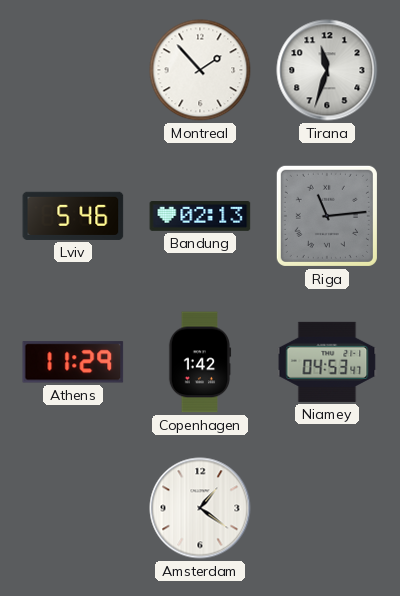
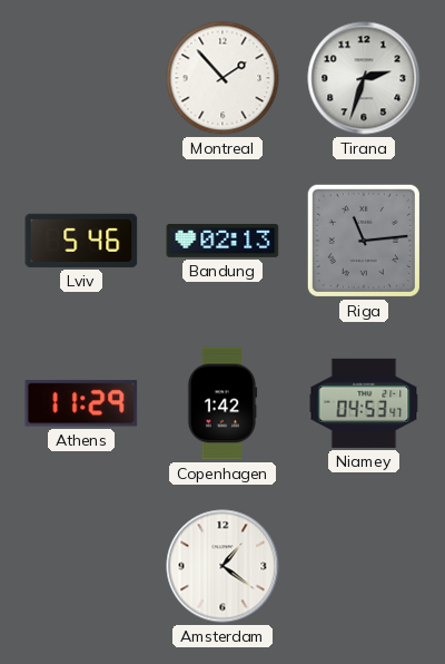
Tirana: 11:33 -> 2:33 (364, 78)
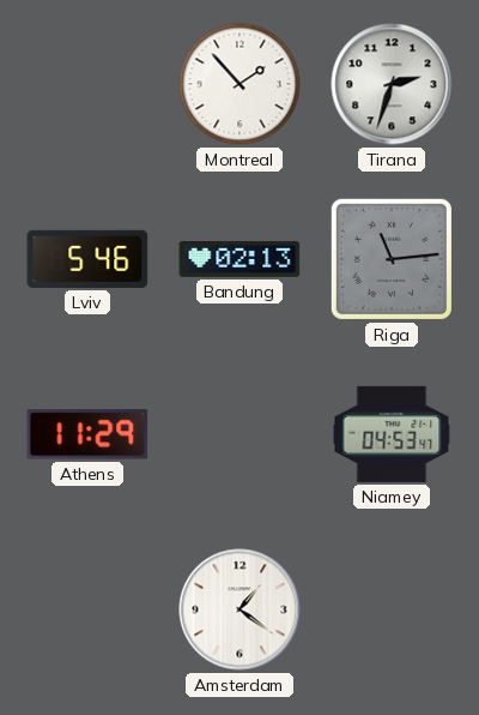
Copenhagen: 1:42 -> none (222, 403)
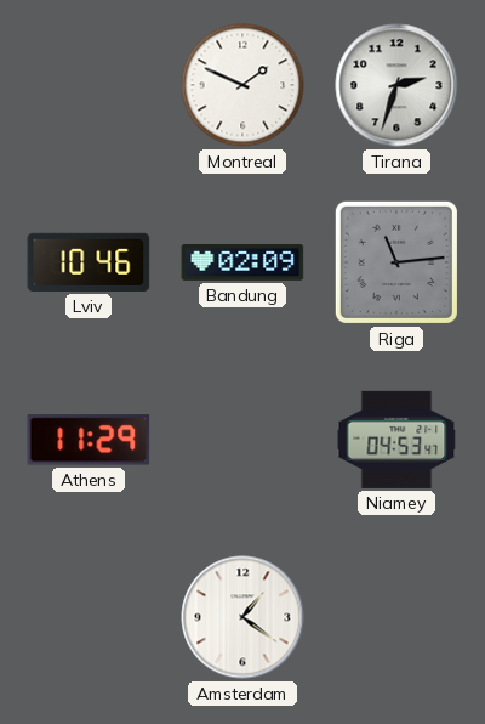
Montreal: 1:53 -> 1:49 (242, 85)
Lviv: 5:46 -> 10:46 (89, 262)
Bandung: 02:13 -> 02:09 (242, 262)
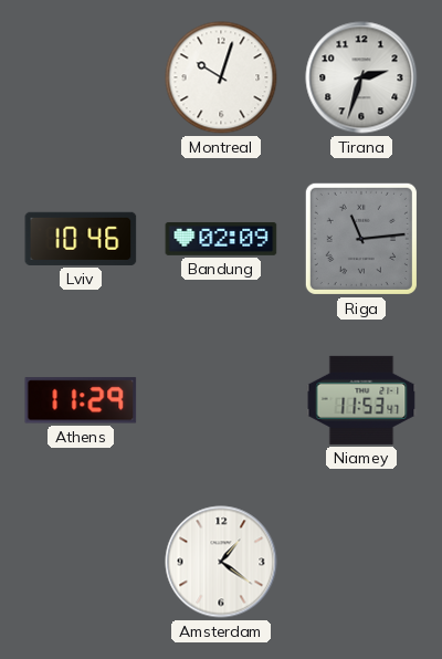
Montreal: 1:49 -> 10:03 (221, 77)
Niamey: 04:53 -> 11:53 (361, 400)
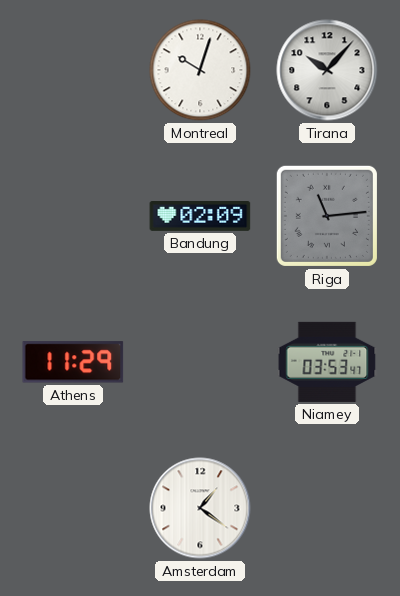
Tirana: 2:33 -> 10:07 (327, 70)
Lviv: 10:46 -> none (81, 239)
Niamey: 11:53 -> 03:53 (327, 362)
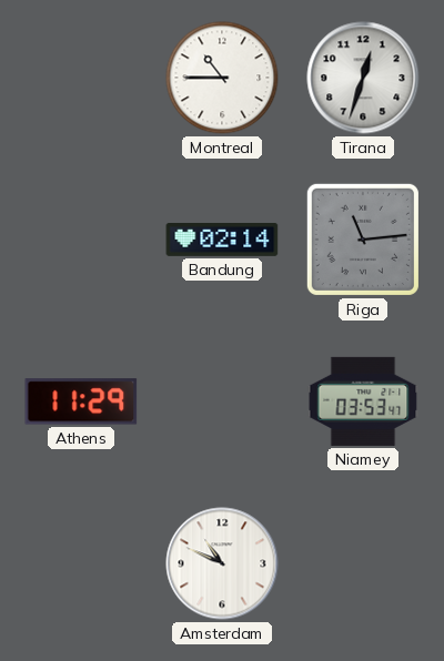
Montreal: 10:03 -> 10:45 (222, 78)
Tirana: 10:07 -> 12:33 (363, 78)
Bandung: 02:09 -> 02:14 (222, 240)
Amsterdam: 1:21 -> 10:49 (222, 563)
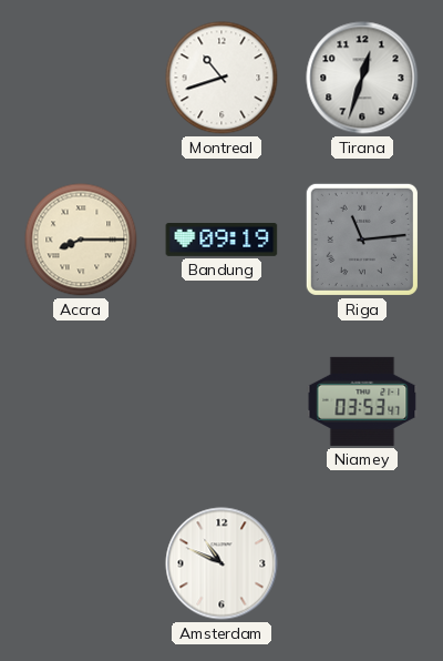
Montreal: 10:45 -> 10:42 (221, 78)
Accra: none -> 8:15 (81, 240)
Bandung: 02:14 -> 09:19 (221, 240)
Athens: 11:29 -> none (81, 401)
